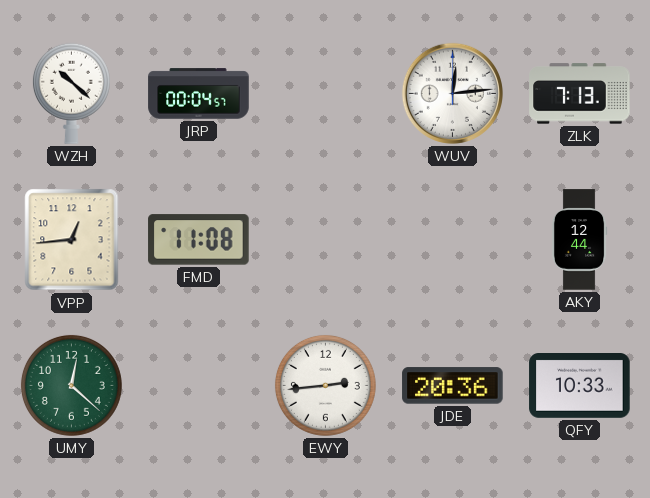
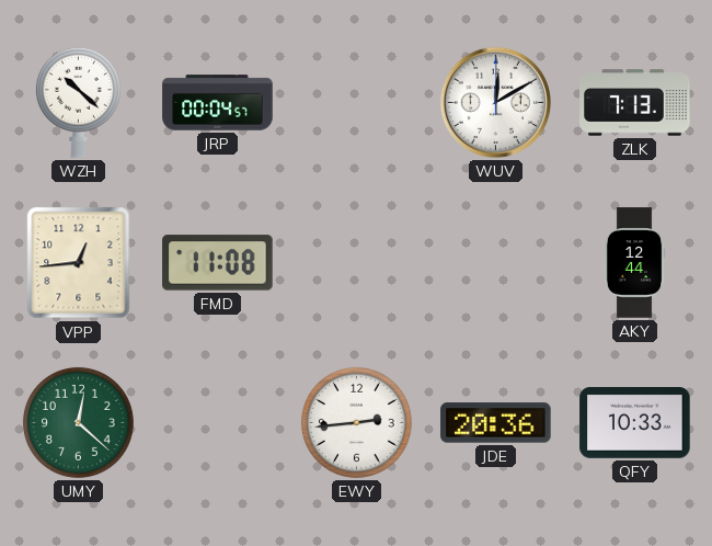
WUV: 12:14 -> 12:10 (495, 102)
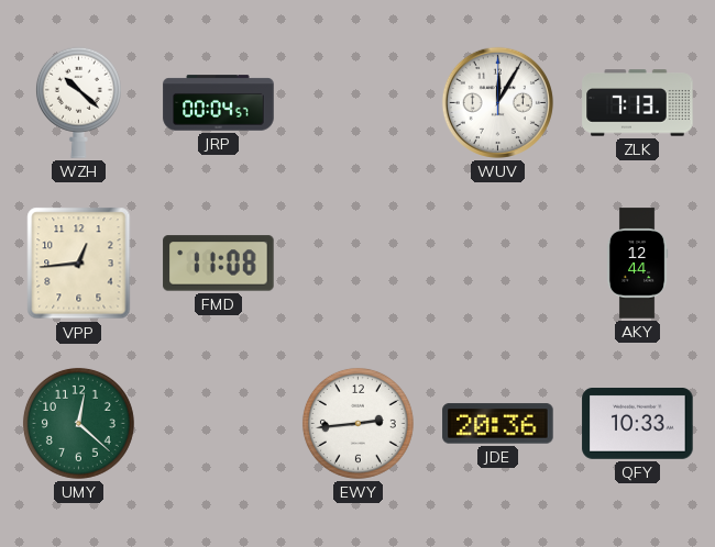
WUV: 12:10 -> 12:05 (497, 102)
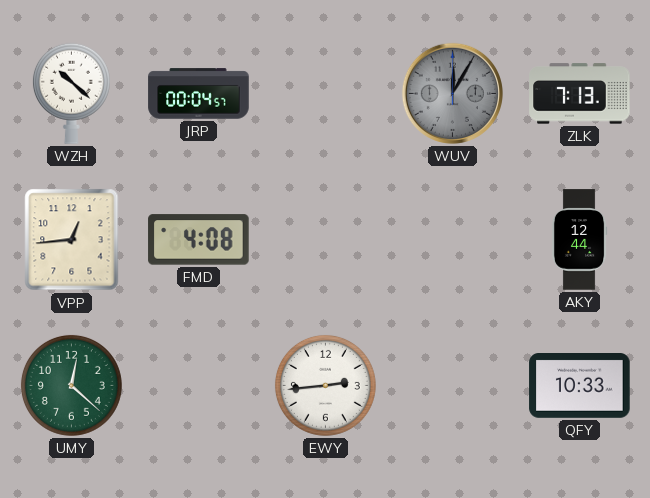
WUV dial: white -> grey (452, 93)
FMD: 11:08 -> 4:08 (199, 240)
JDE: 20:36 -> none (498, 424)
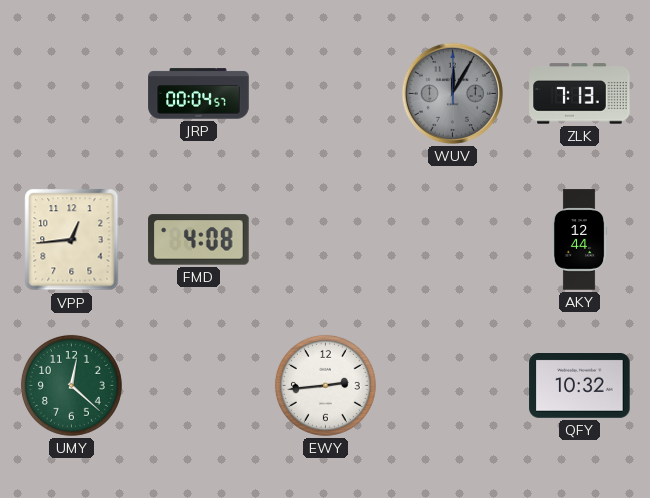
WZH: 10:22 -> none (71, 93)
QFY: 10:33 -> 10:32 (580, 386)
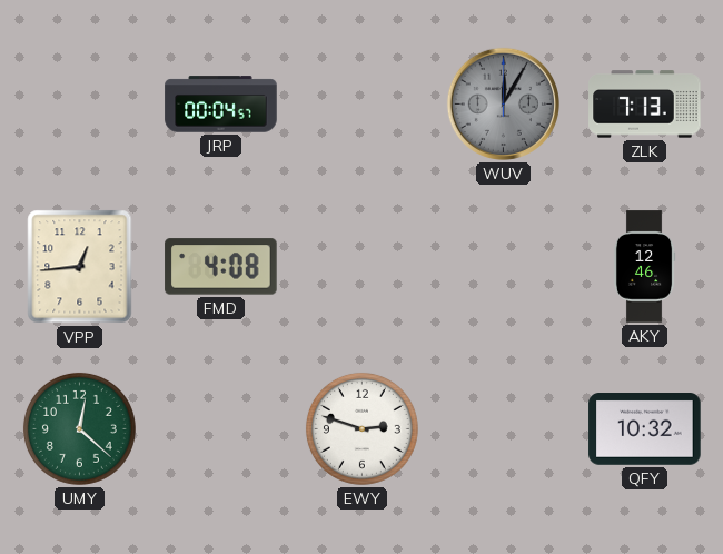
AKY: 12:44 -> 12:46 (644, 267)
EWY: 2:44 -> 2:48 (361, 428)
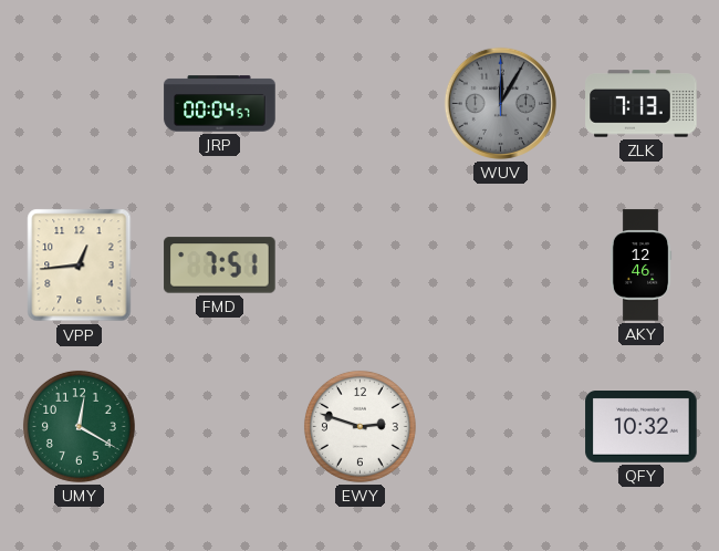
FMD: 4:08 -> 7:51 (220, 266)
UMY: 12:22 -> 12:20 (79, 426)
